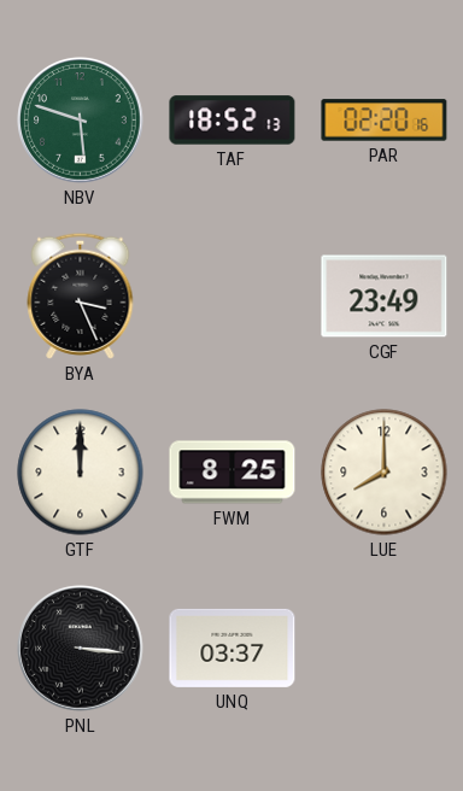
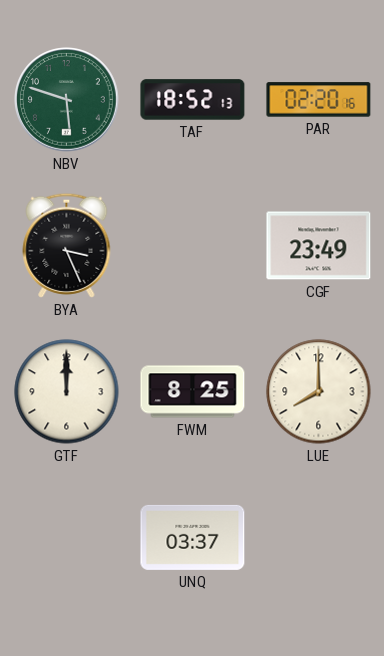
PNL: 3:16 -> none (81, 649)
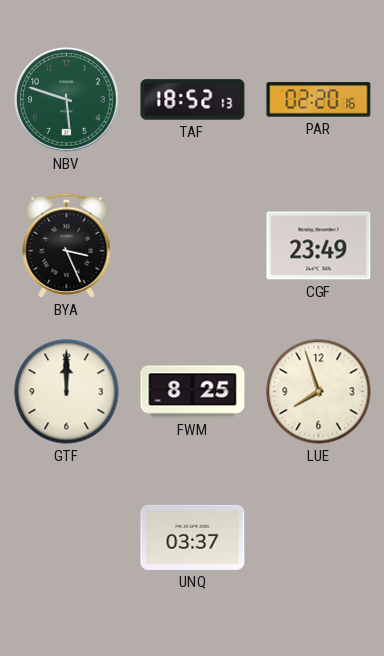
LUE: 8:00 -> 7:57 (319, 392)
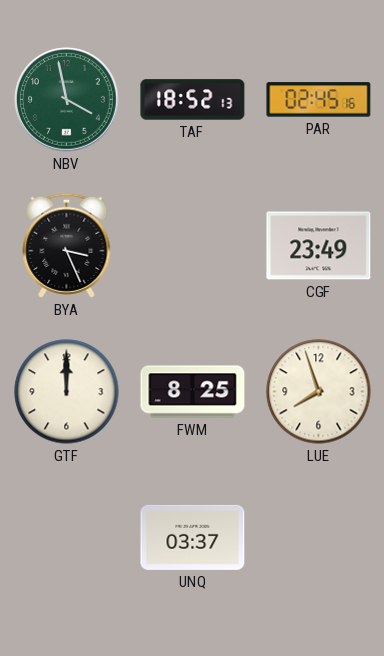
NBV: 5:48 -> 3:58 (67, 100)
PAR: 02:20 -> 02:45 (319, 100)
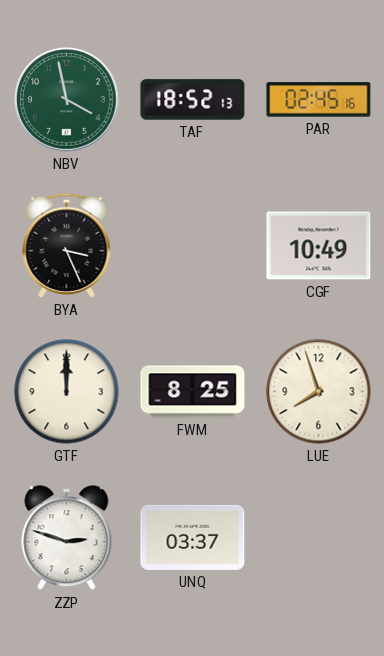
CGF: 23:49 -> 10:49 (319, 246)
ZZP: none -> 2:48 (67, 538)
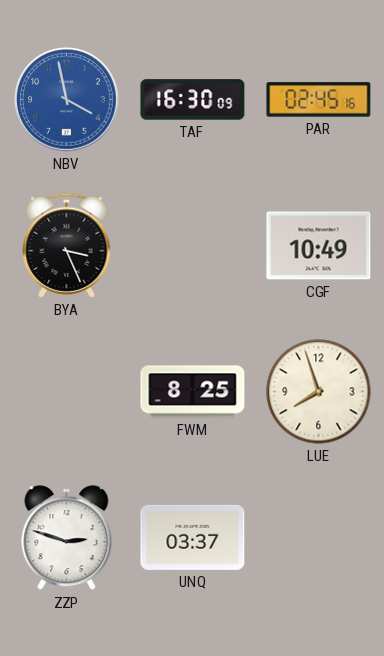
NBV dial: green -> blue (67, 100)
TAF: 18:52 -> 16:30 (193, 100)
GTF: 12:00 -> none (67, 392)
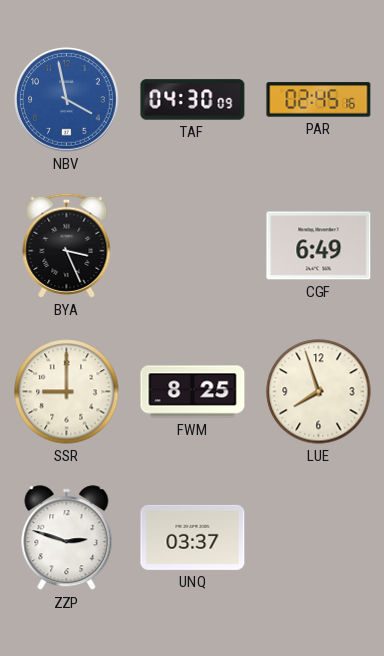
TAF: 16:30 -> 04:30 (193, 100)
CGF: 10:49 -> 6:49 (319, 246)
SSR: none -> 9:00 (67, 392)
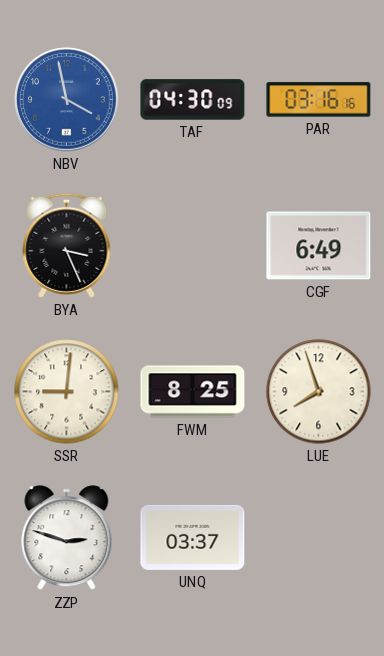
PAR: 02:45 -> 03:16 (319, 100)
SSR: 9:00 -> 9:01 (67, 392)
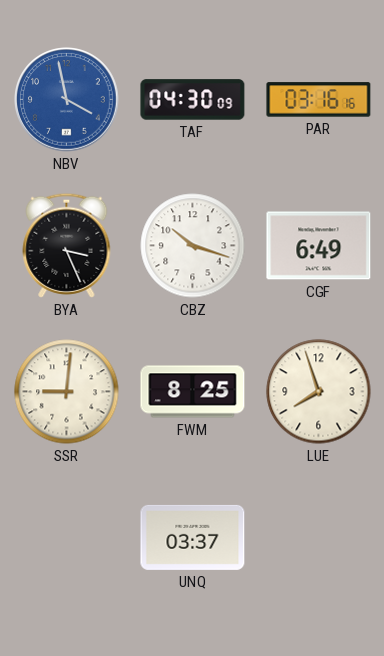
CBZ: none -> 10:18 (193, 246)
ZZP: 2:48 -> none (67, 538)
